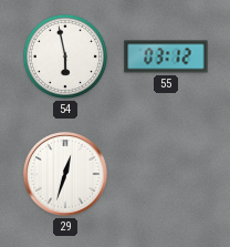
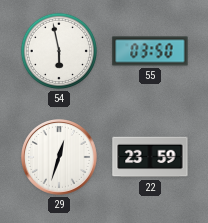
55: 03:12 -> 03:50 (150, 51)
22: none -> 23:59 (150, 157)
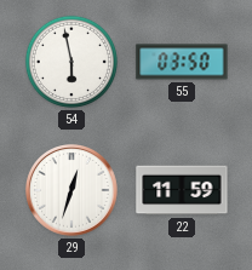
22: 23:59 -> 11:59 (182, 190)
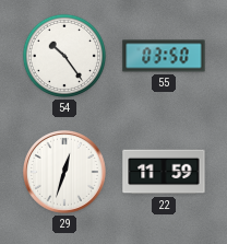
54: 5:58 -> 10:24 (64, 56)
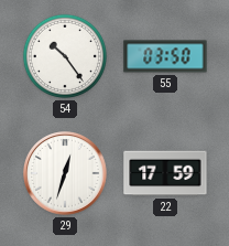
22: 11:59 -> 17:59 (165, 173)
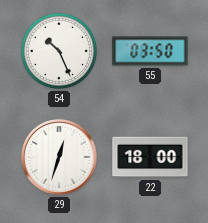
54: 10:24 -> 10:26 (59, 51)
22: 17:59 -> 18:00 (150, 157)
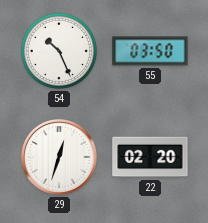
22: 18:00 -> 02:20 (150, 157)
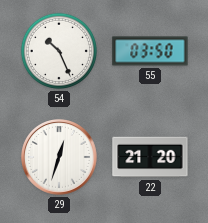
22: 02:20 -> 21:20 (150, 157)
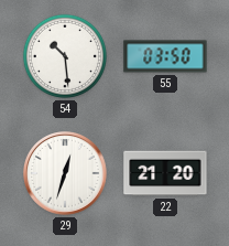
54: 10:26 -> 10:29 (65, 56)
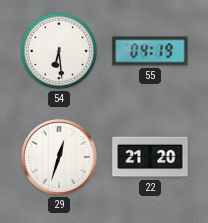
54: 10:29 -> 6:29 (59, 51)
55: 03:50 -> 04:19 (150, 51)
